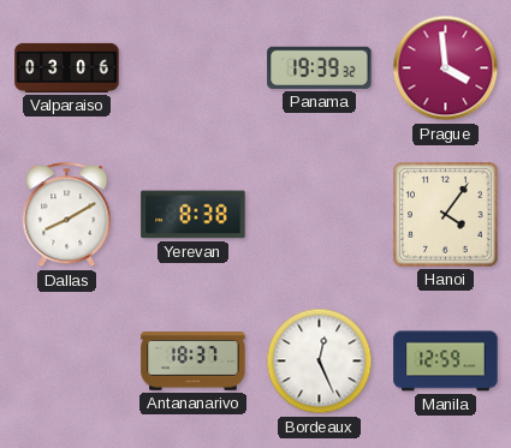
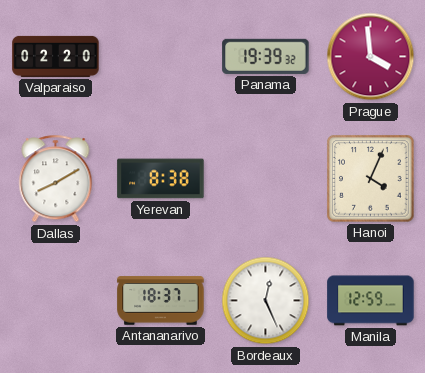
Valparaiso: 03:06 -> 02:20 (56, 56)
Hanoi: 4:06 -> 4:04 (371, 179)
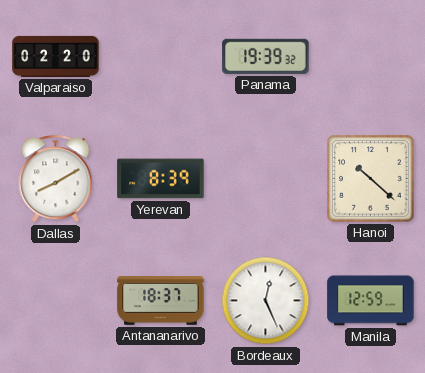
Prague: 3:59 -> none (371, 57)
Yerevan: 8:38 -> 8:39 (161, 179)
Hanoi: 4:04 -> 10:22 (371, 179)
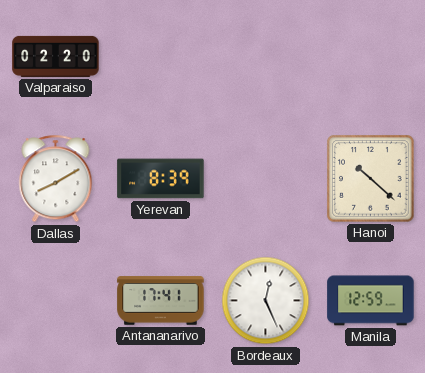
Panama: 19:39 -> none (266, 56)
Antananarivo: 18:37 -> 17:41 (161, 301)
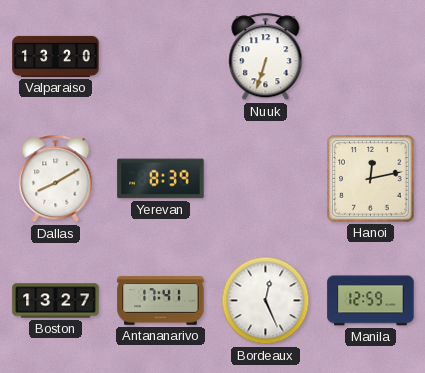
Valparaiso: 02:20 -> 13:20 (56, 56)
Nuuk: none -> 6:33 (266, 57)
Hanoi: 10:22 -> 12:13 (371, 179)
Boston: none -> 13:27 (56, 301)
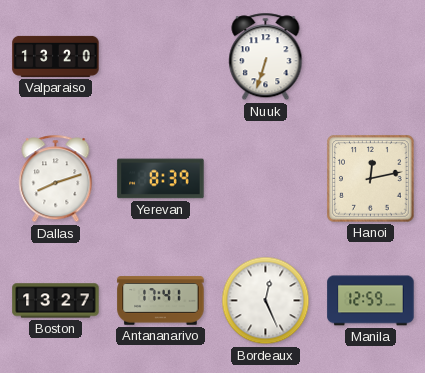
Dallas: 8:10 -> 8:12 (56, 179)
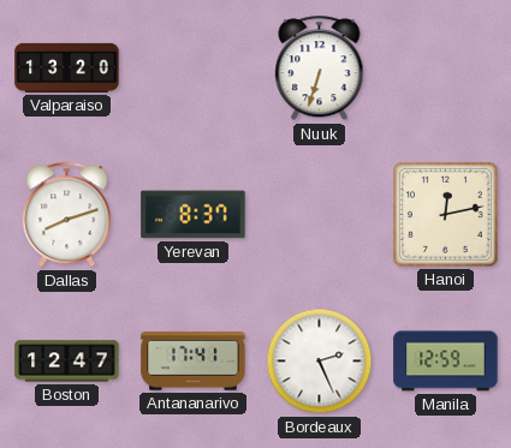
Yerevan: 8:39 -> 8:37 (194, 215)
Boston: 13:27 -> 12:47 (67, 362)
Bordeaux: 12:26 -> 2:26 (320, 362)
